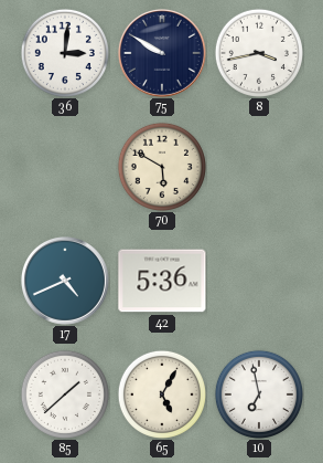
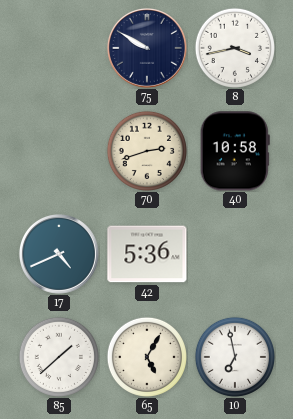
36: 3:01 -> none (65, 53)
70: 5:50 -> 2:42 (147, 151)
40: none -> 10:58 (235, 151)
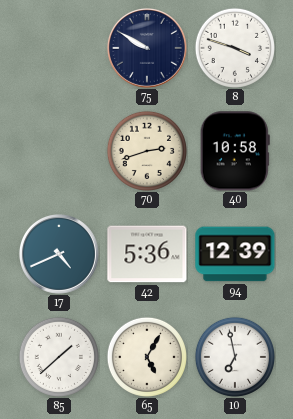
8: 3:43 -> 3:48 (235, 48)
94: none -> 12:39 (235, 254)
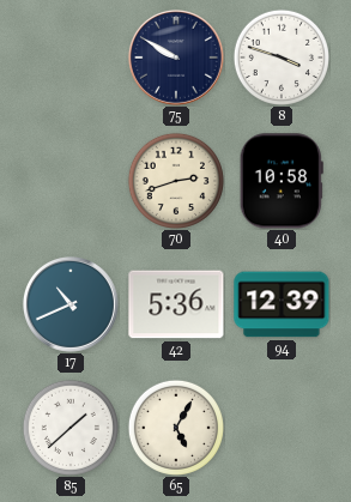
17: 4:41 -> 10:41 (71, 304)
10: 6:58 -> none (235, 357)
